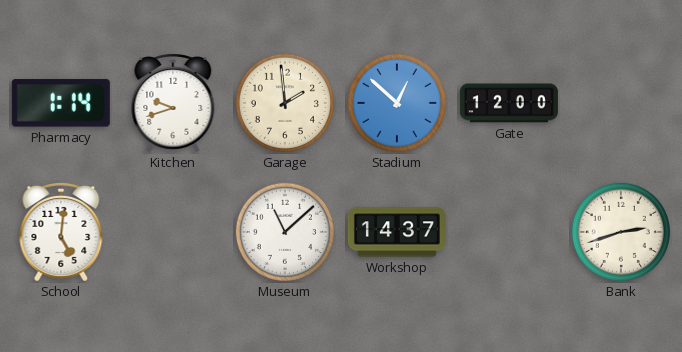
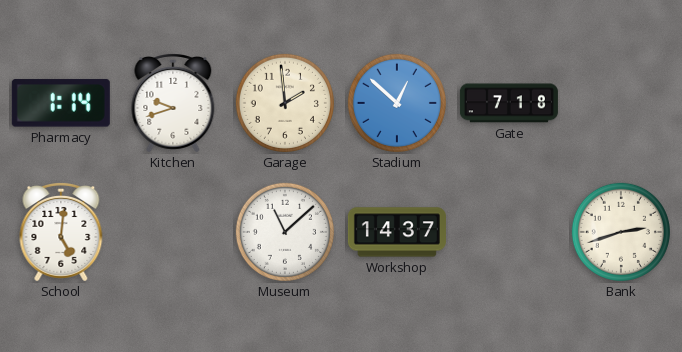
Gate: 12:00 -> 7:18 (509, 103)
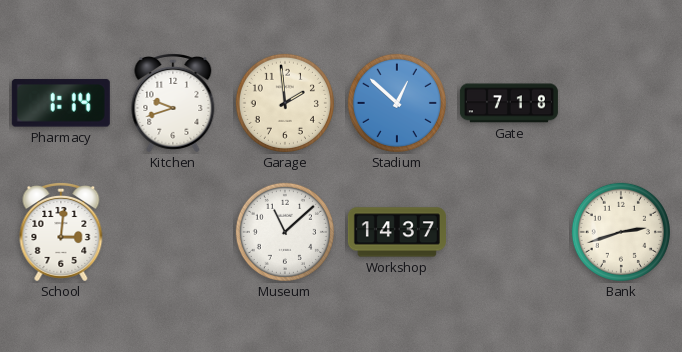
School: 5:01 -> 3:01 (61, 233)
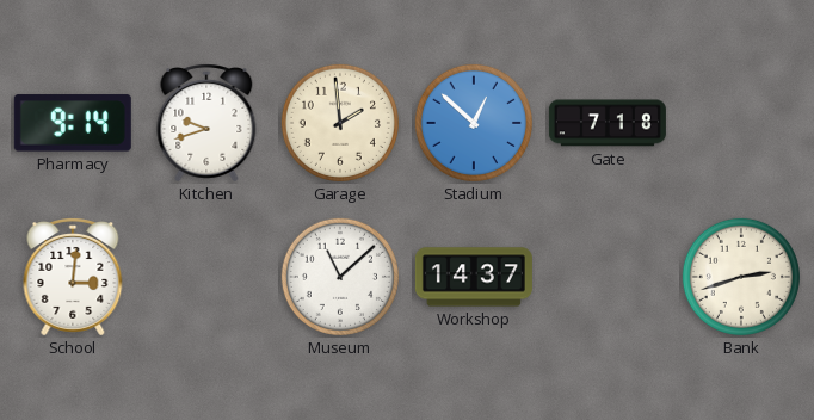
Pharmacy: 1:14 -> 9:14 (73, 123)
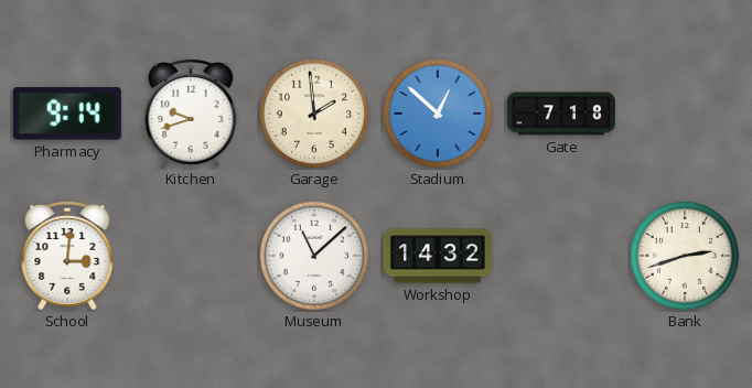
Workshop: 14:37 -> 14:32 (438, 256)
